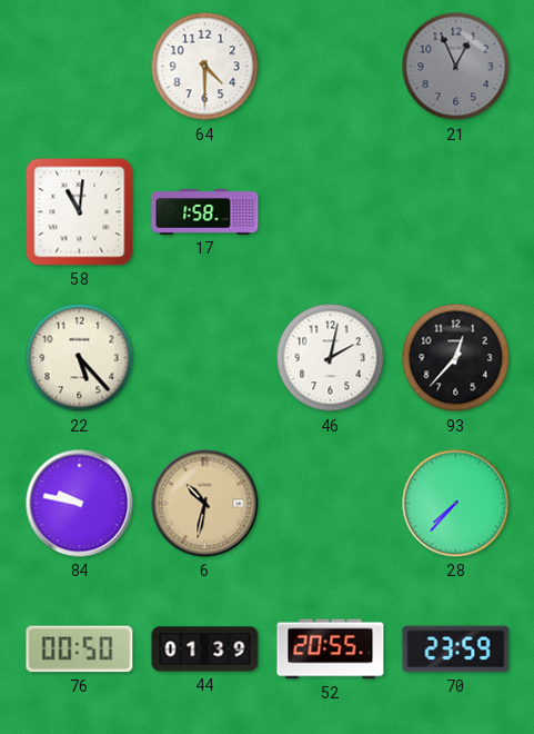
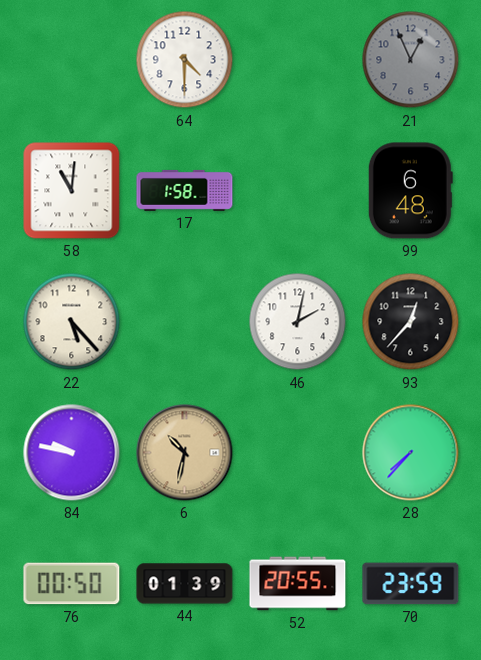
99: none -> 6:48 (410, 191)
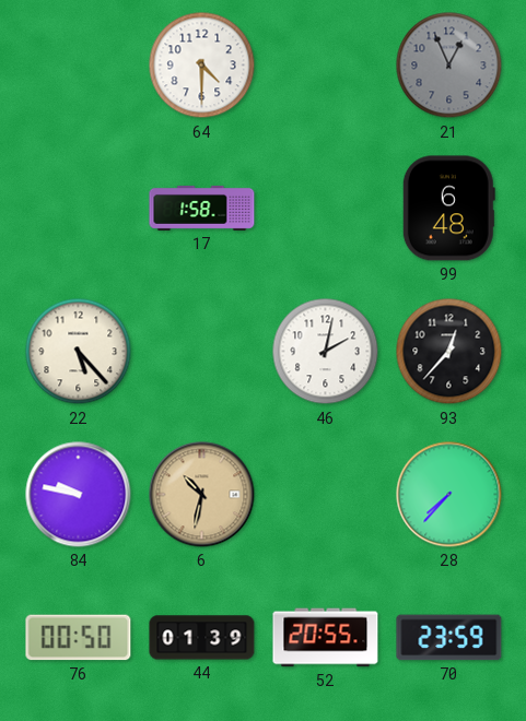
58: 11:01 -> none (72, 191)
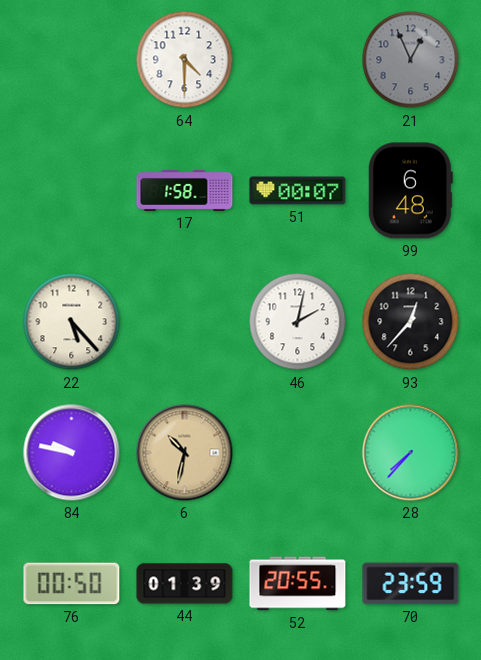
51: none -> 00:07 (298, 191)
